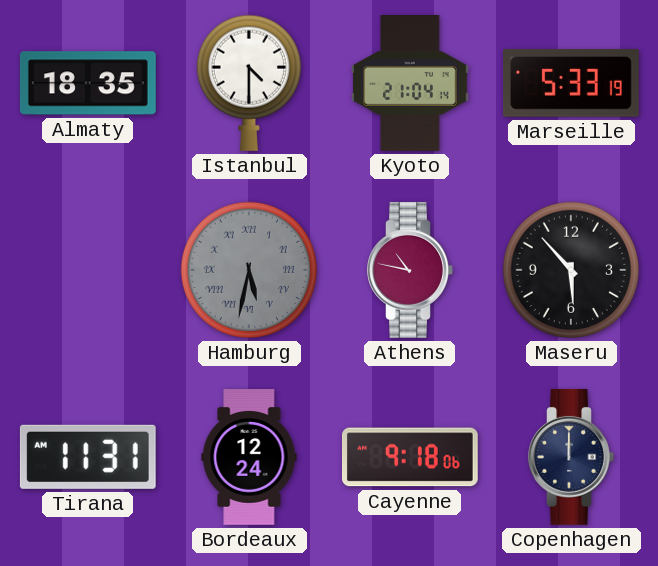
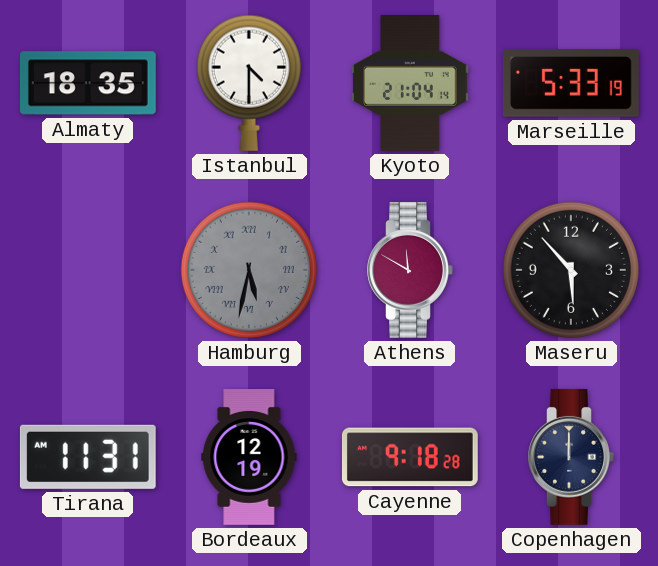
Athens: 10:47 -> 11:50 (410, 270)
Bordeaux: 12:24 -> 12:19 (249, 458)
Cayenne: 9:18:06 -> 9:18:28 (410, 457)
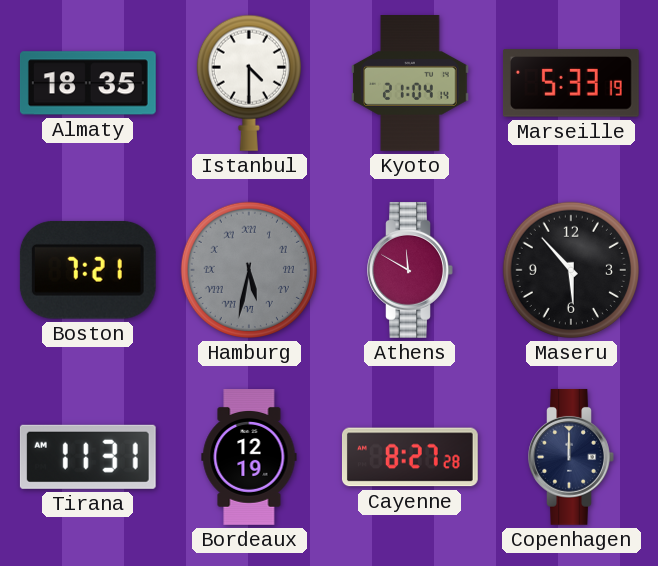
Boston: none -> 7:21 (88, 270)
Cayenne: 9:18 -> 8:27 (410, 457)
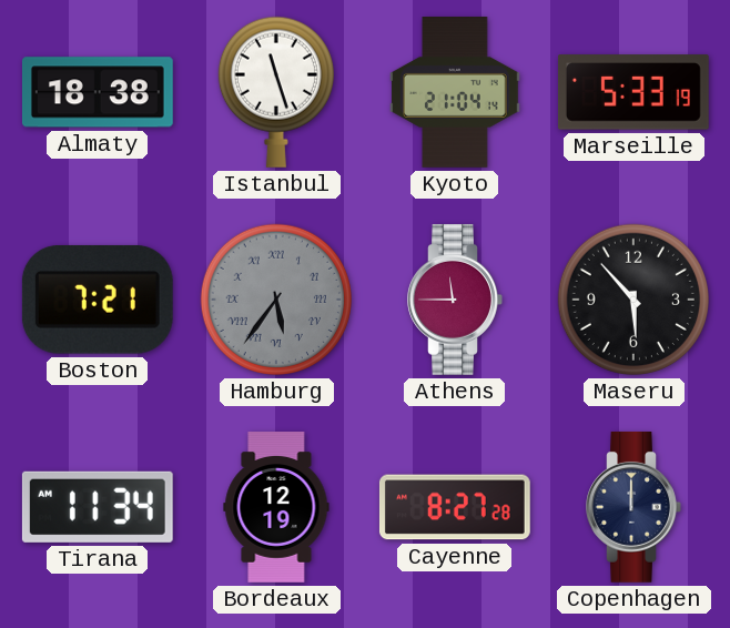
Almaty: 18:35 -> 18:38 (98, 92)
Istanbul: 4:30 -> 11:27 (276, 92)
Hamburg: 5:32 -> 5:36 (276, 300)
Athens: 11:50 -> 11:45 (455, 300)
Tirana: 11:31 -> 11:34 (98, 507)
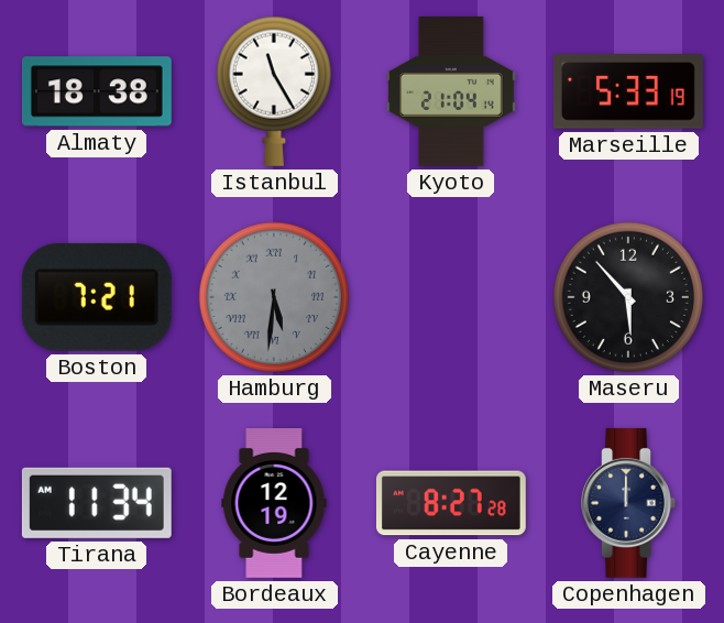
Istanbul: 11:27 -> 11:25 (274, 91)
Hamburg: 5:36 -> 5:31 (274, 297)
Athens: 11:45 -> none (455, 300)
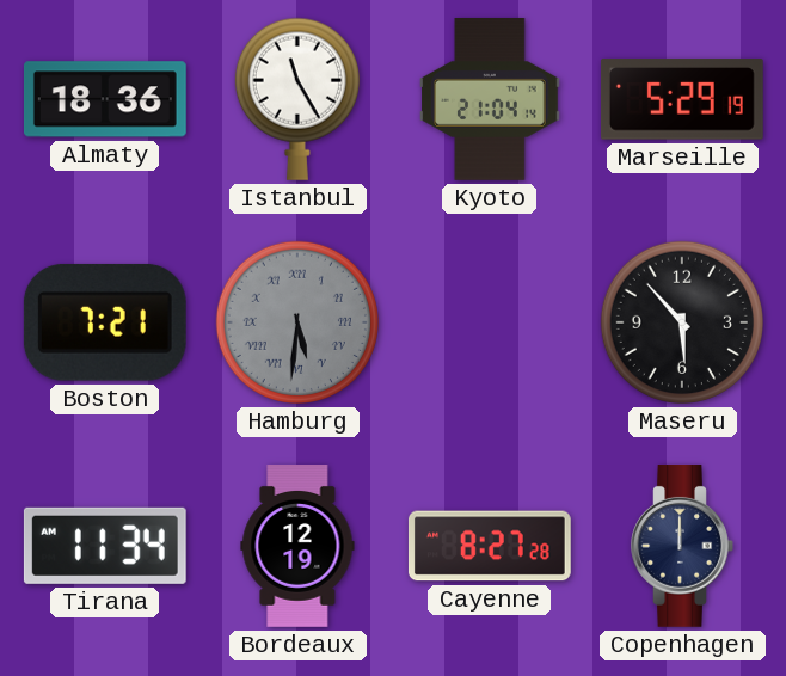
Almaty: 18:38 -> 18:36 (105, 99)
Marseille: 5:33 -> 5:29 (682, 99)
